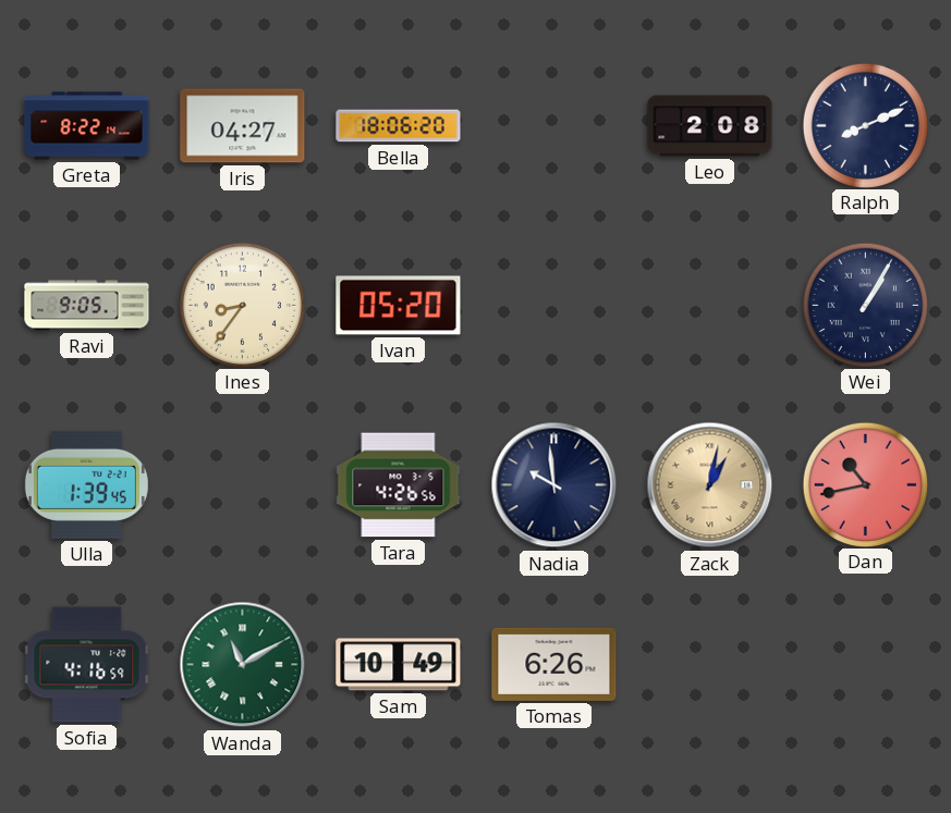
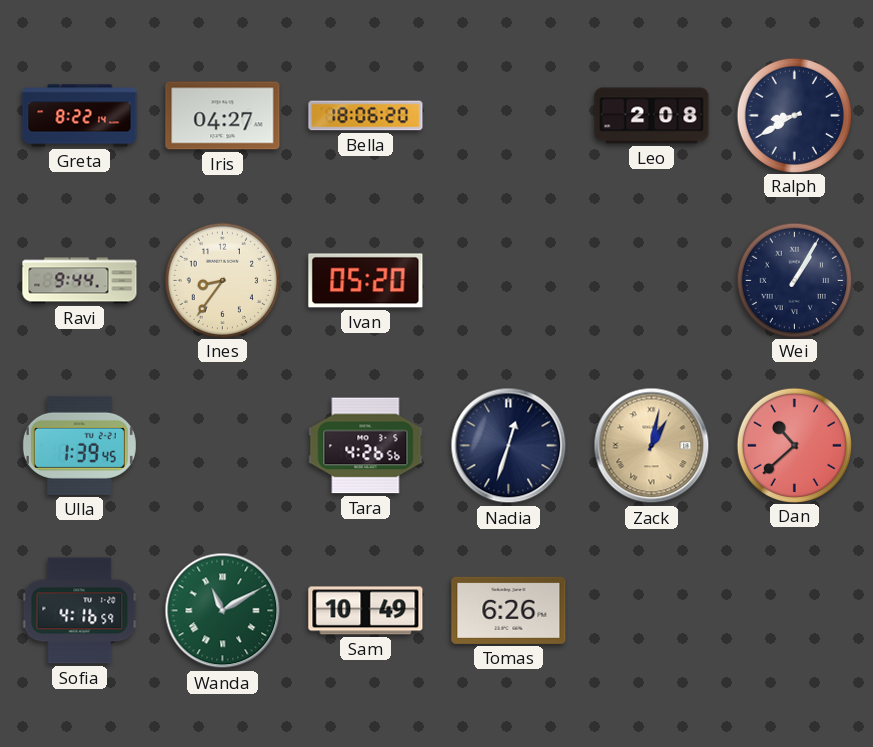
Ralph: 8:11 -> 8:40 (794, 115)
Ravi: 9:05 -> 9:44 (80, 281)
Nadia: 9:59 -> 12:33 (509, 446)
Dan: 10:43 -> 10:38 (794, 445)
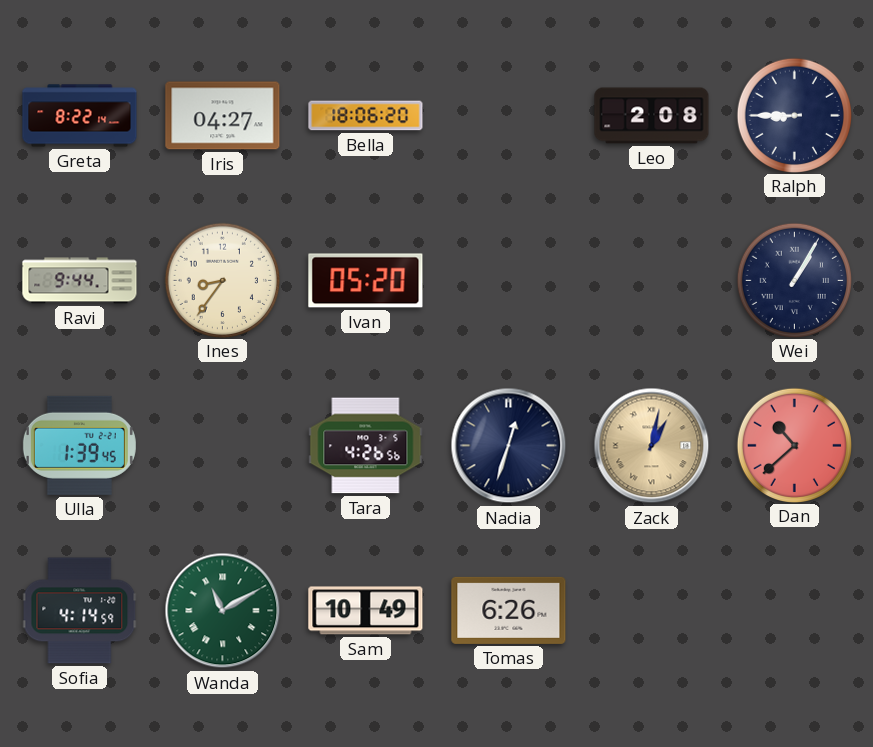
Ralph: 8:40 -> 8:45 (794, 115)
Sofia: 4:16 -> 4:14 (80, 611)
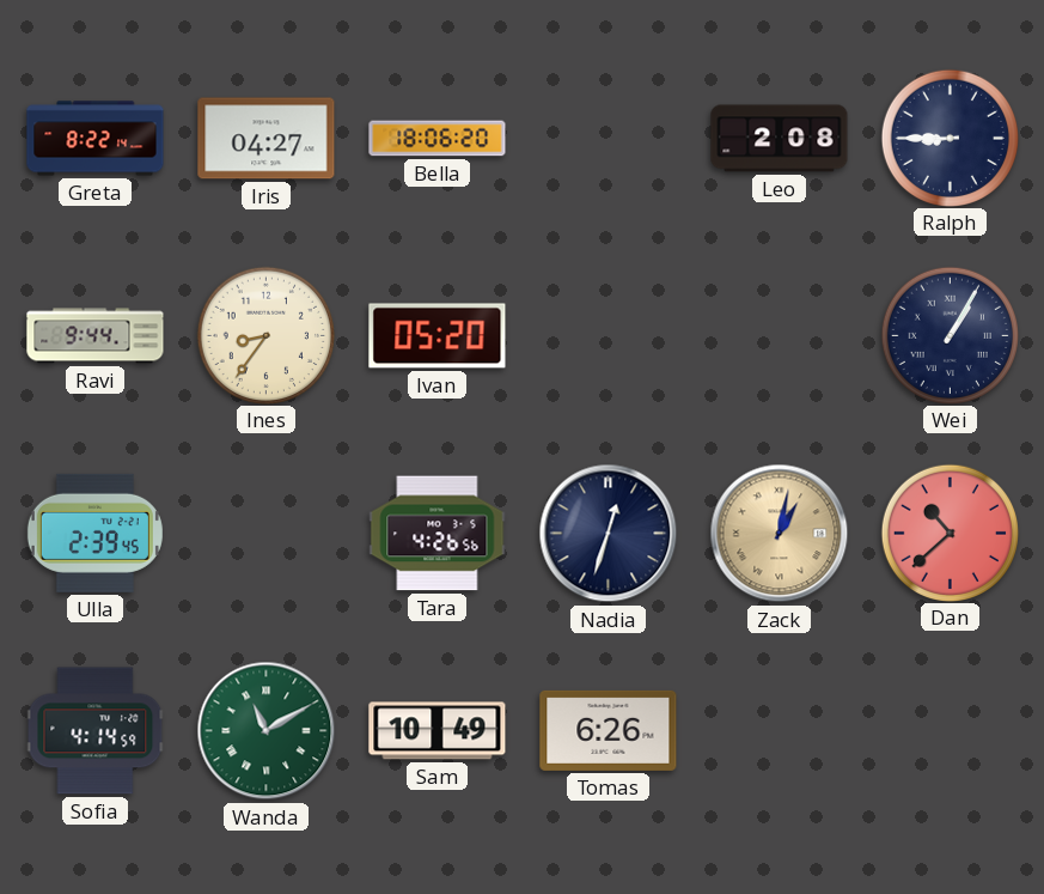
Ulla: 1:39 -> 2:39 (94, 533)
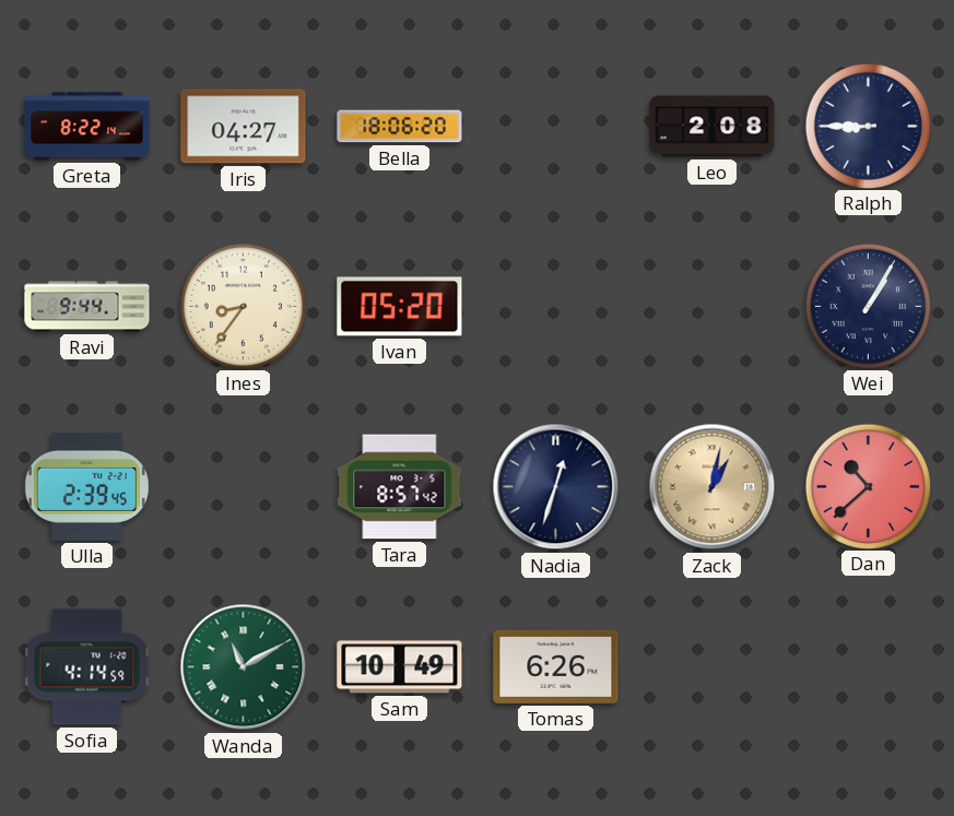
Tara: 4:26 -> 8:57 (400, 487)
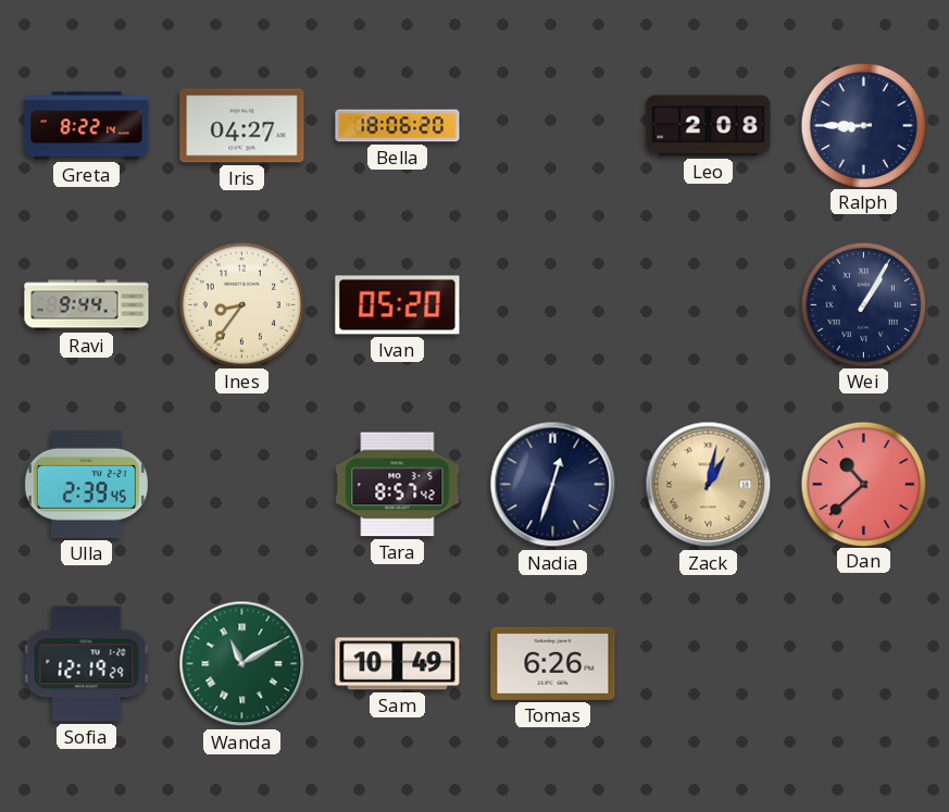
Sofia: 4:14 -> 12:19 (87, 664)
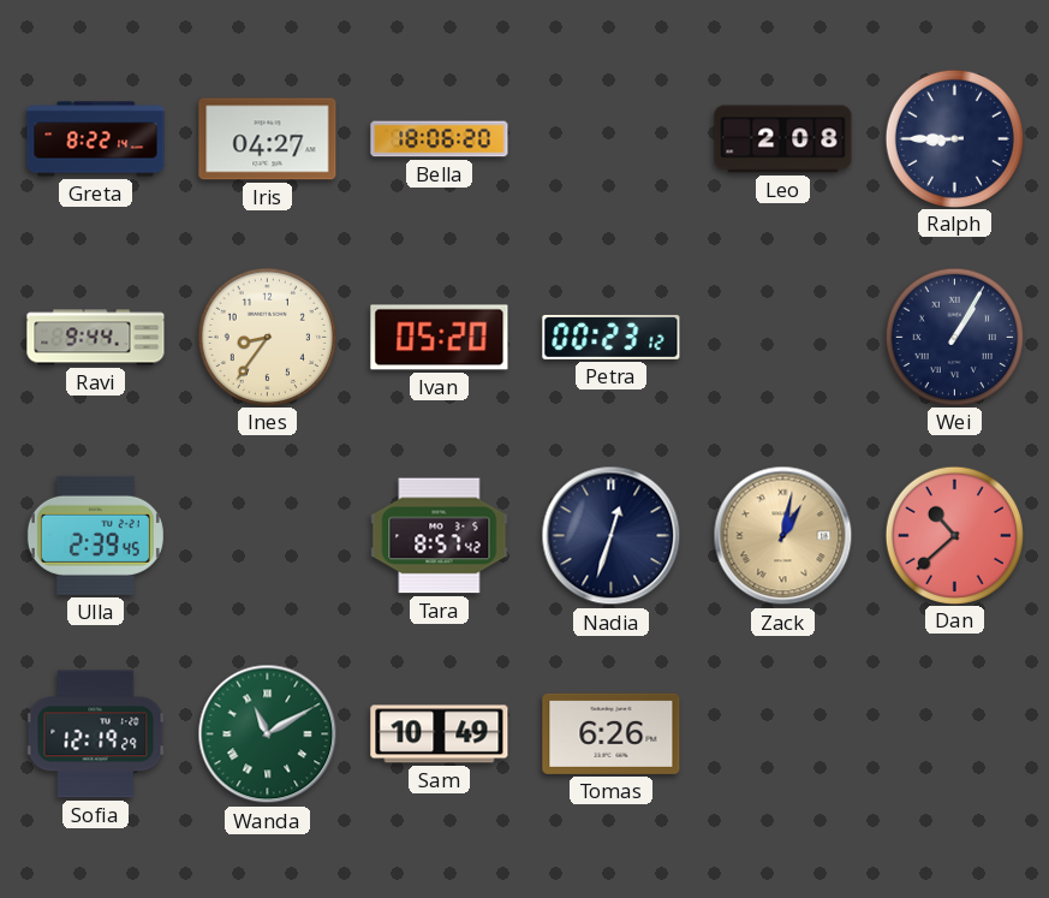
Petra: none -> 00:23 (612, 337)
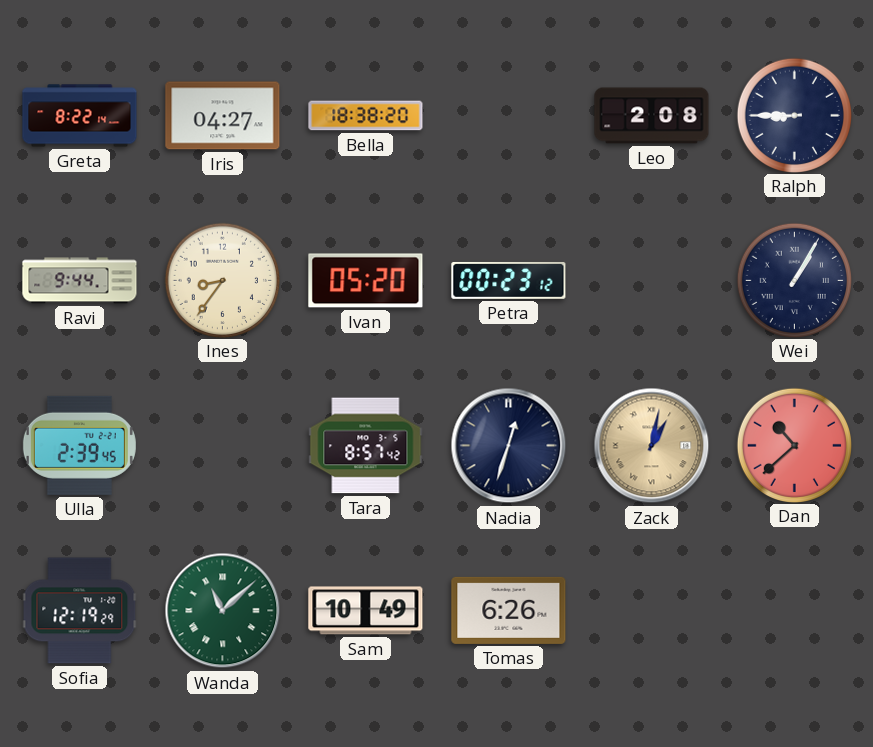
Bella: 18:06 -> 18:38 (366, 116)
Wanda: 11:10 -> 11:08 (223, 611)
